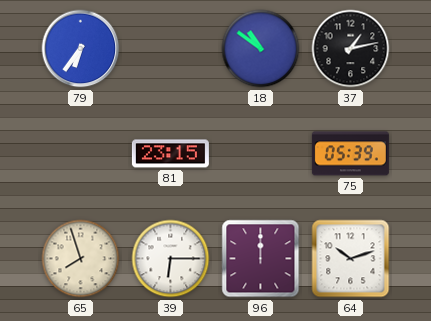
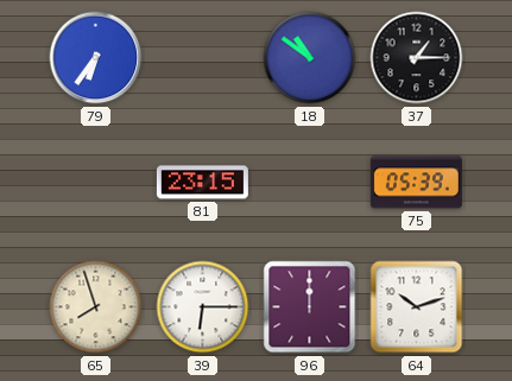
37: 1:13 -> 1:15 (417, 58)
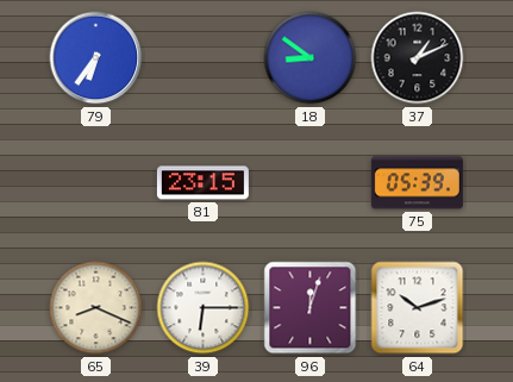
18: 10:51 -> 8:51 (311, 58)
37: 1:15 -> 1:11 (418, 58)
65: 7:57 -> 8:19 (96, 308)
96: 12:00 -> 12:03 (311, 308)
